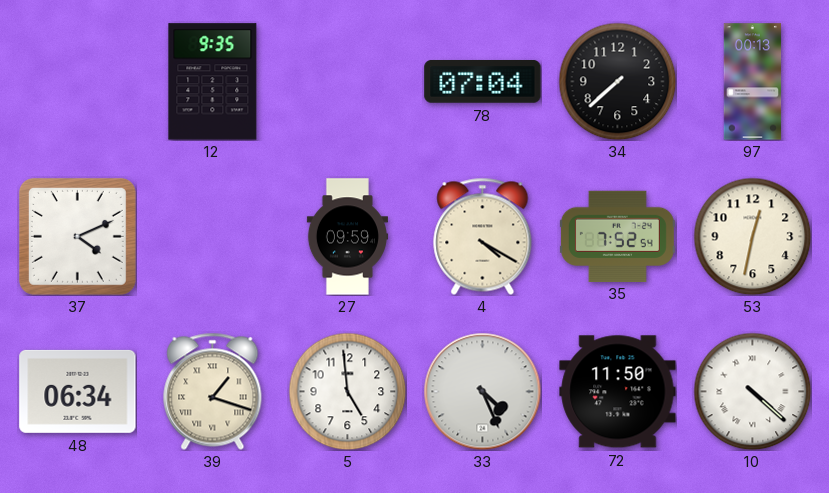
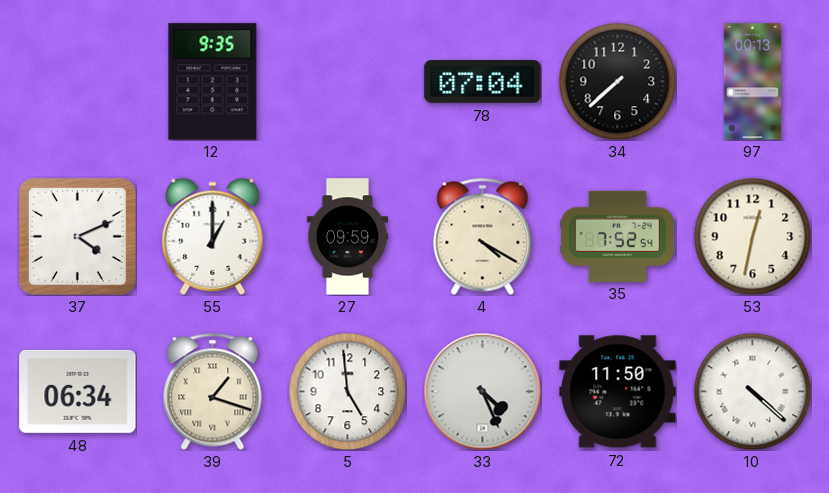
55: none -> 1:00 (213, 236)
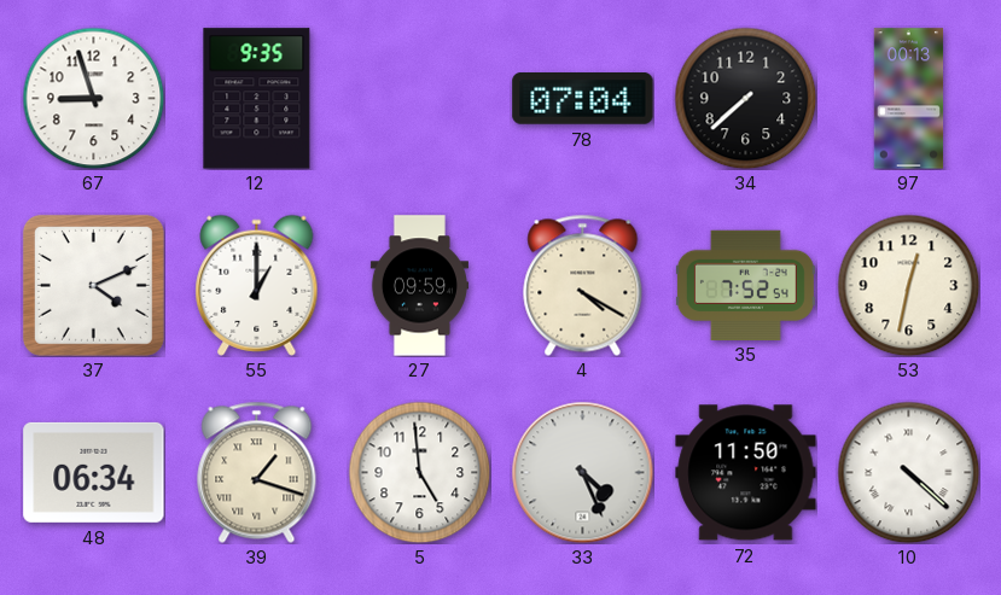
67: none -> 8:57 (93, 98)
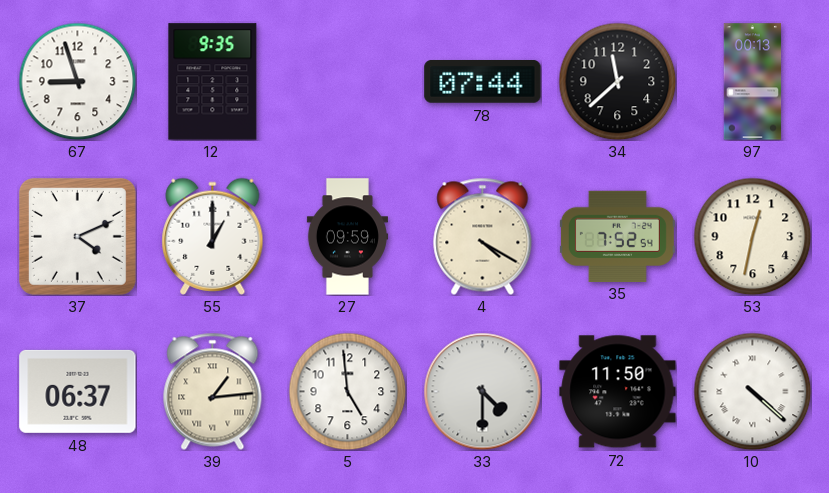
78: 07:04 -> 07:44 (483, 82)
34: 7:38 -> 11:38 (617, 81)
48: 06:34 -> 06:37 (78, 391)
39: 1:18 -> 1:14 (213, 391)
33: 4:26 -> 4:30 (482, 391)
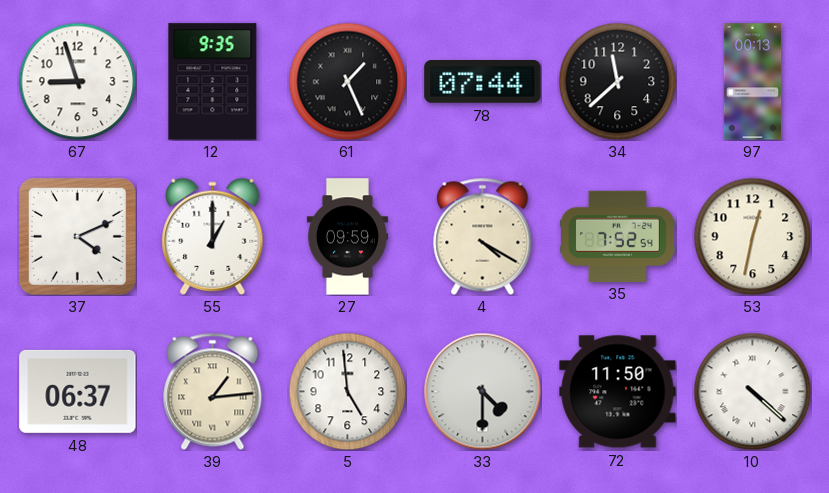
61: none -> 1:26 (347, 81)
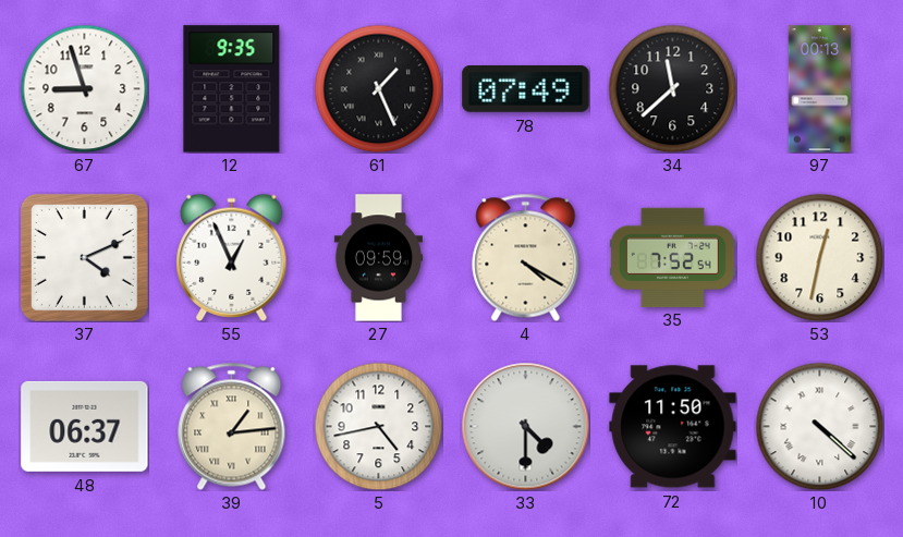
78: 07:44 -> 07:49 (526, 89)
55: 1:00 -> 12:56 (232, 257)
5: 4:59 -> 4:43 (378, 426)
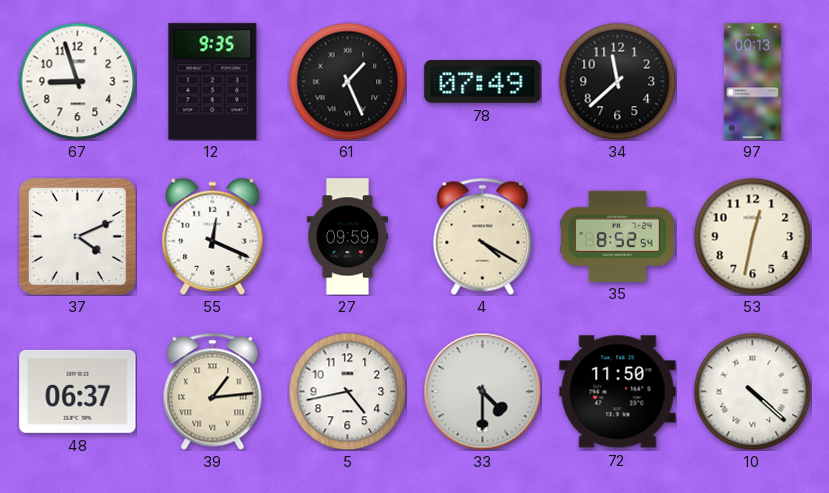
55: 12:56 -> 12:19 (213, 236)
35: 7:52 -> 8:52 (617, 236)
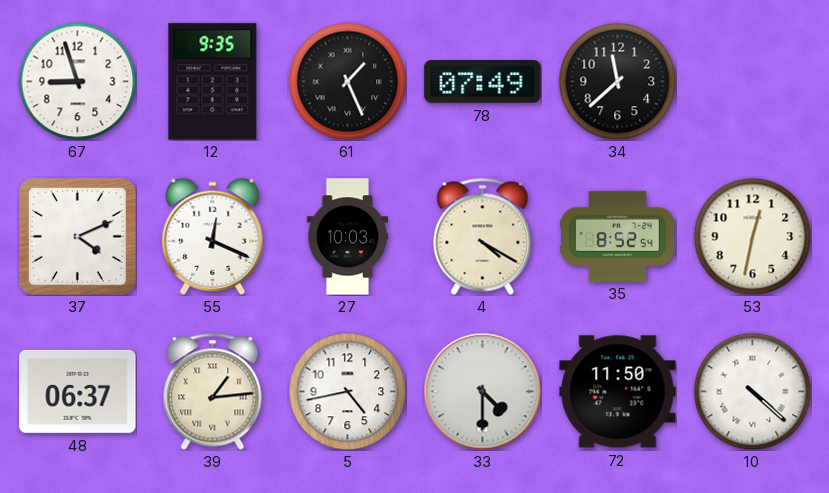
97: 00:13 -> none (753, 82)
27: 09:59 -> 10:03 (347, 237)
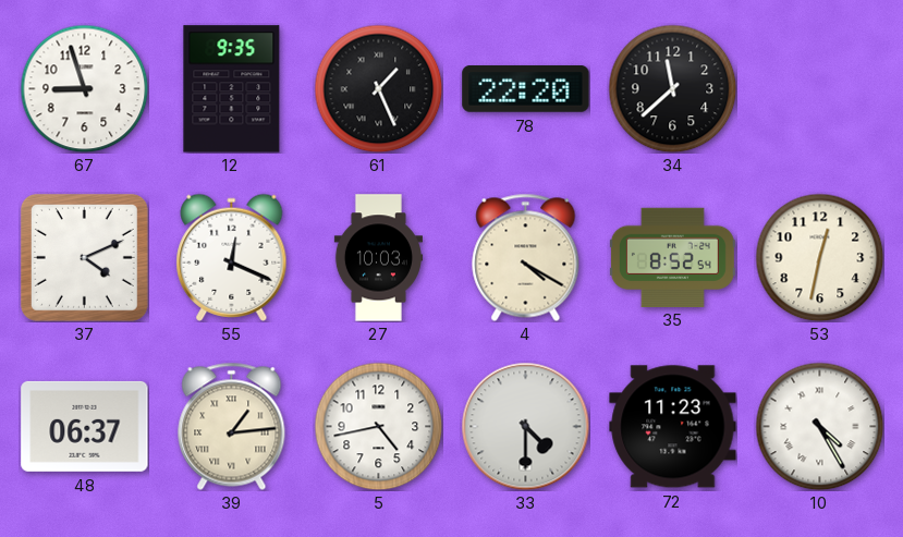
78: 07:49 -> 22:20 (526, 89)
72: 11:50 -> 11:23 (673, 427)
10: 4:22 -> 4:25 (819, 426)
